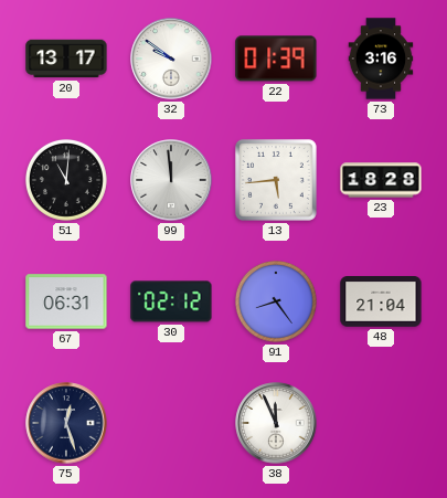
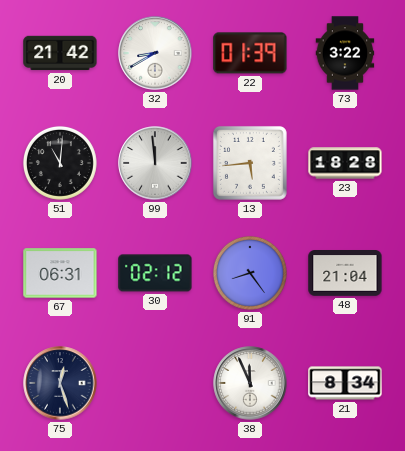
20: 13:17 -> 21:42 (60, 53)
32: 9:51 -> 8:40 (155, 53)
73: 3:16 -> 3:22 (345, 53)
21: none -> 8:34 (345, 383)
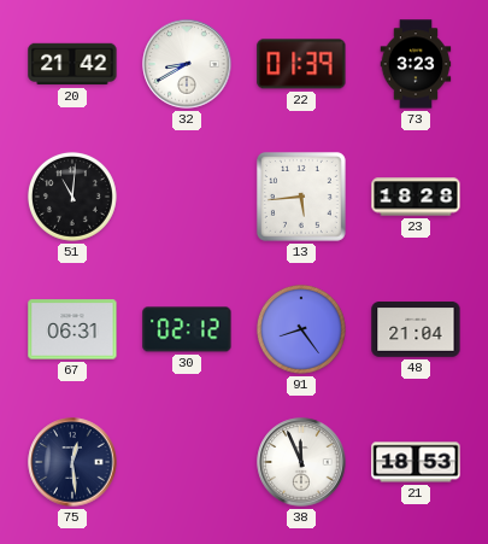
73: 3:22 -> 3:23 (416, 64)
99: 11:59 -> none (155, 163)
75: 12:27 -> 12:29 (72, 462)
21: 8:34 -> 18:53 (416, 462)
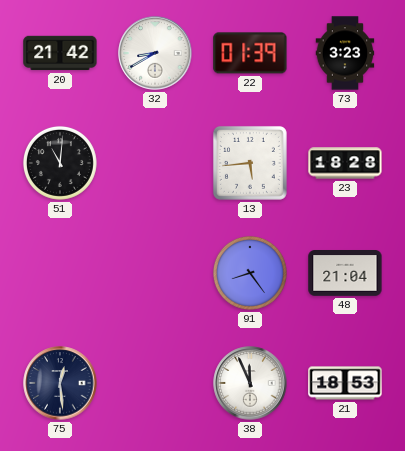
67: 06:31 -> none (72, 329)
30: 02:12 -> none (187, 329)
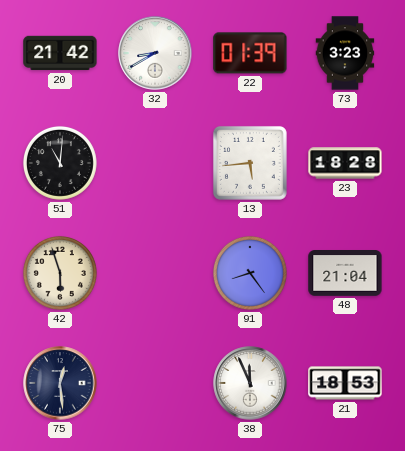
42: none -> 5:57 (60, 273)
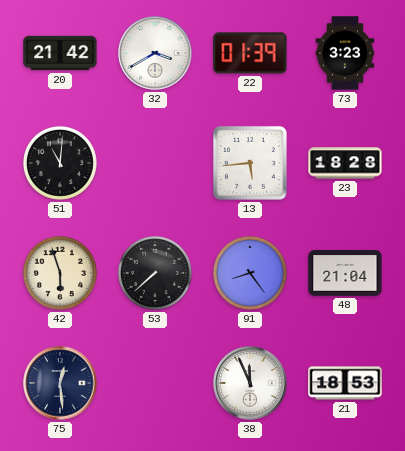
32: 8:40 -> 3:40 (155, 53)
53: none -> 7:38 (155, 273)
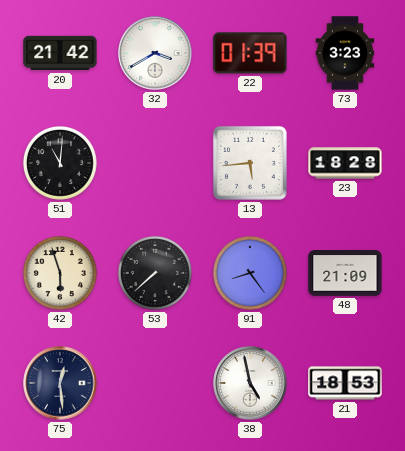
48: 21:04 -> 21:09 (345, 274)
38: 11:56 -> 4:58 (250, 383)
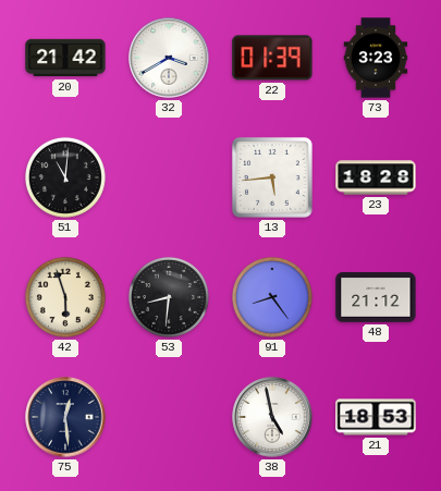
53: 7:38 -> 8:31 (169, 297)
48: 21:09 -> 21:12 (376, 298)
